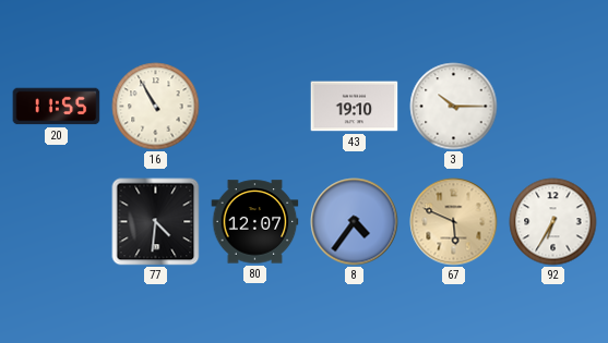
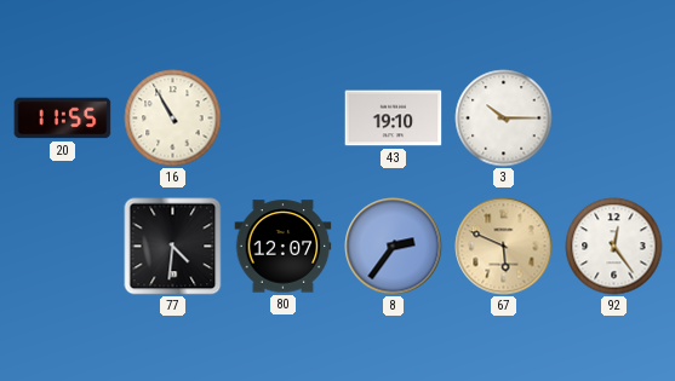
8: 4:36 -> 2:36 (394, 247)
92: 6:35 -> 12:24 (614, 247)
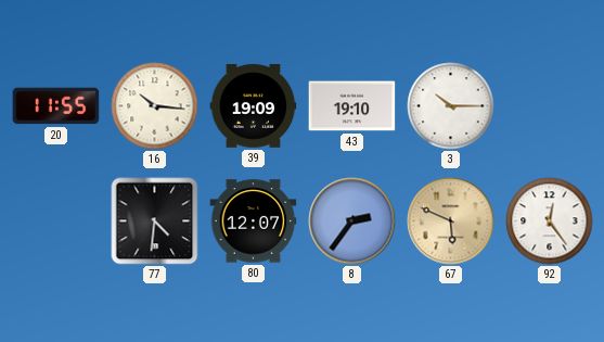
16: 10:55 -> 10:16 (155, 106)
39: none -> 19:09 (254, 106)
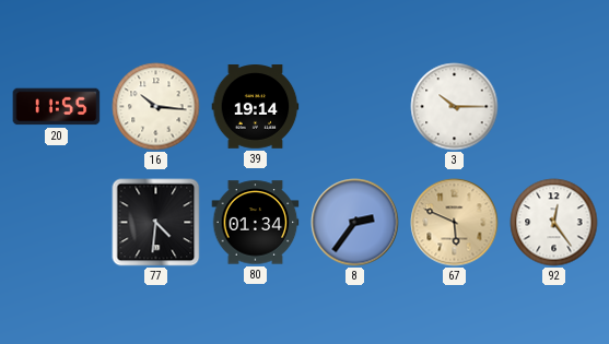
39: 19:09 -> 19:14 (256, 107)
43: 19:10 -> none (352, 106)
80: 12:07 -> 01:34 (256, 223)
